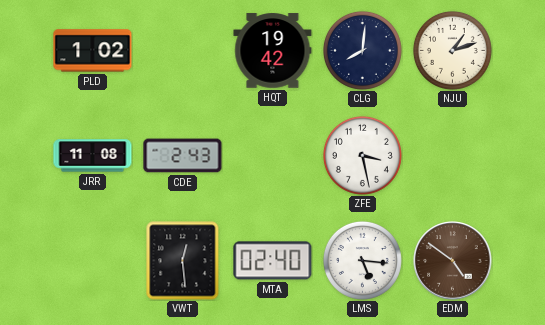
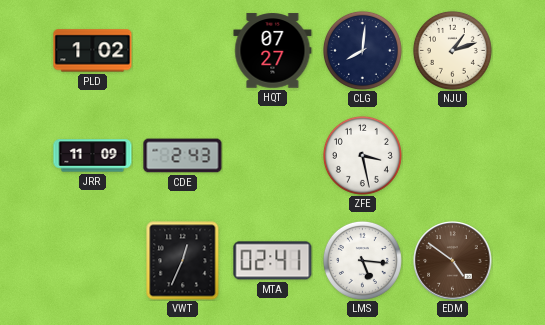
HQT: 19:42 -> 07:27 (273, 51)
JRR: 11:08 -> 11:09 (93, 156)
VWT: 12:29 -> 12:34 (183, 261)
MTA: 02:40 -> 02:41 (273, 261)
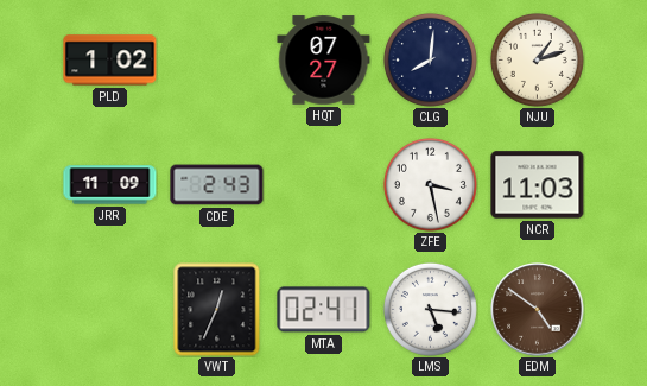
NCR: none -> 11:03 (538, 185)
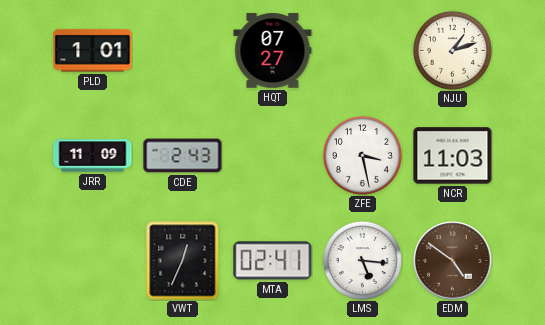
PLD: 1:02 -> 1:01 (93, 51)
CLG: 8:01 -> none (430, 59)
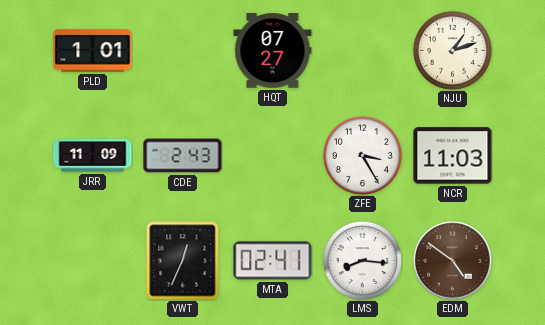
ZFE: 3:28 -> 3:25 (362, 155)
LMS: 5:16 -> 8:16 (362, 260)
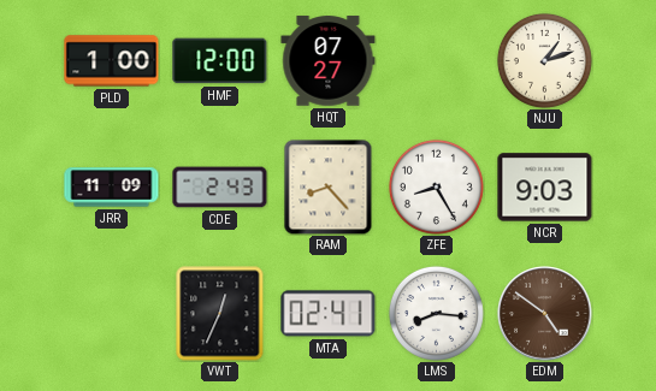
PLD: 1:01 -> 1:00 (112, 61)
HMF: none -> 12:00 (220, 61)
RAM: none -> 8:23 (329, 188)
ZFE: 3:25 -> 8:25 (436, 186)
NCR: 11:03 -> 9:03 (545, 188)
